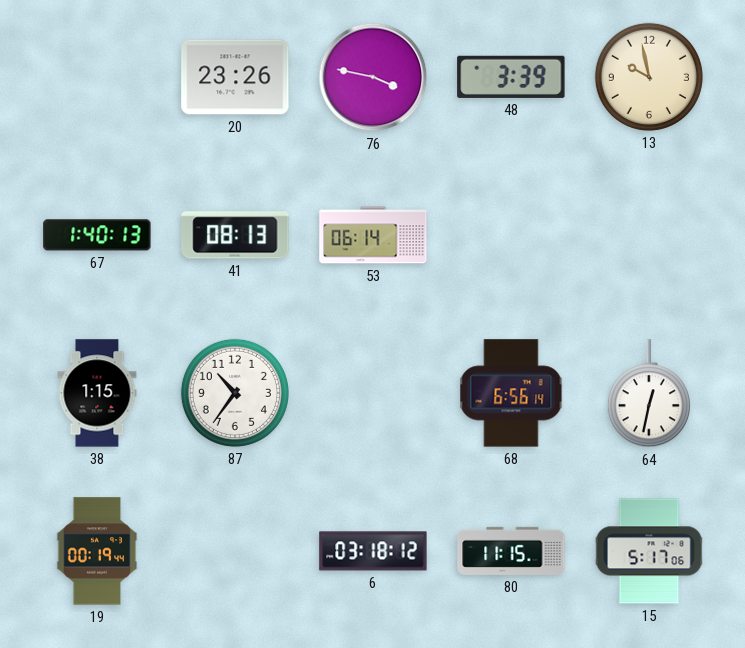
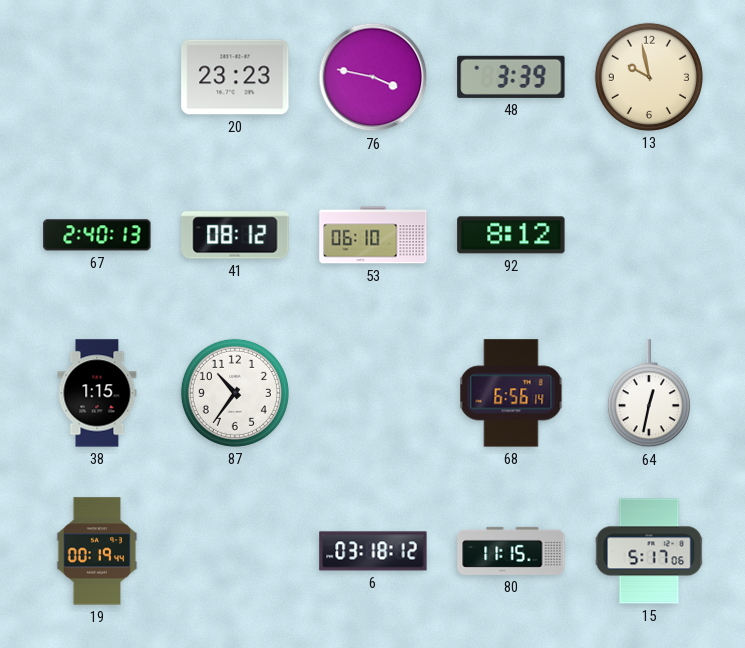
20: 23:26 -> 23:23 (235, 77)
67: 1:40 -> 2:40 (97, 235)
41: 08:13 -> 08:12 (235, 235)
53: 06:14 -> 06:10 (373, 235)
92: none -> 8:12 (511, 235)
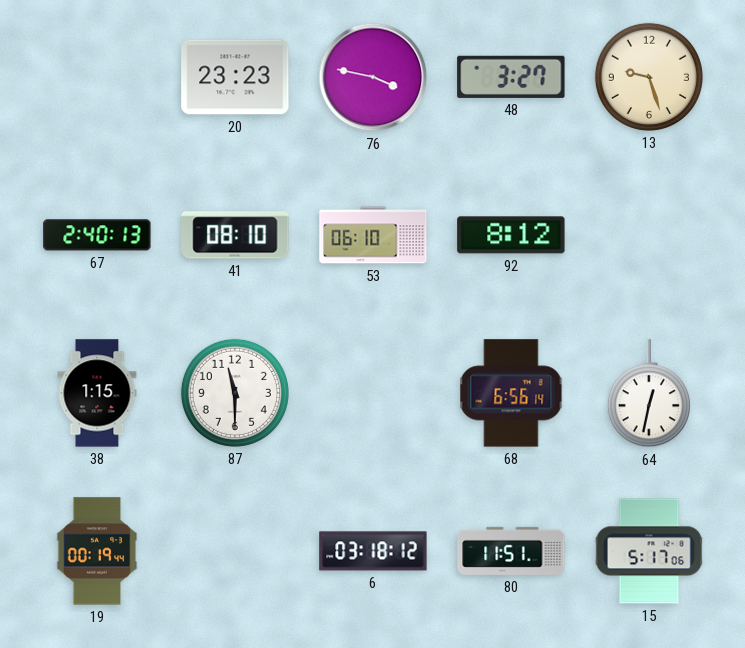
48: 3:39 -> 3:27 (511, 77)
13: 9:58 -> 9:27 (649, 77)
41: 08:12 -> 08:10 (235, 235)
87: 10:36 -> 11:30 (235, 393)
80: 11:15 -> 11:51 (511, 551)
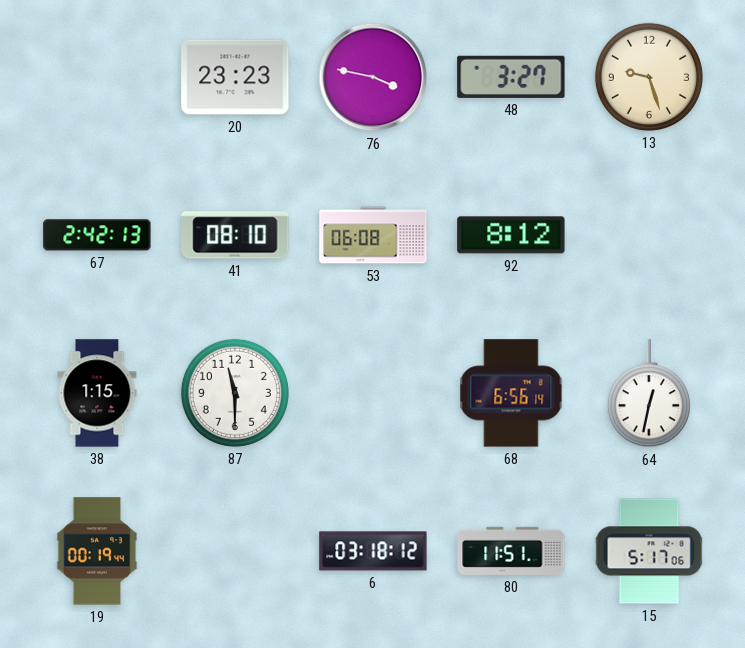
67: 2:40 -> 2:42 (97, 235)
53: 06:10 -> 06:08 (373, 235)
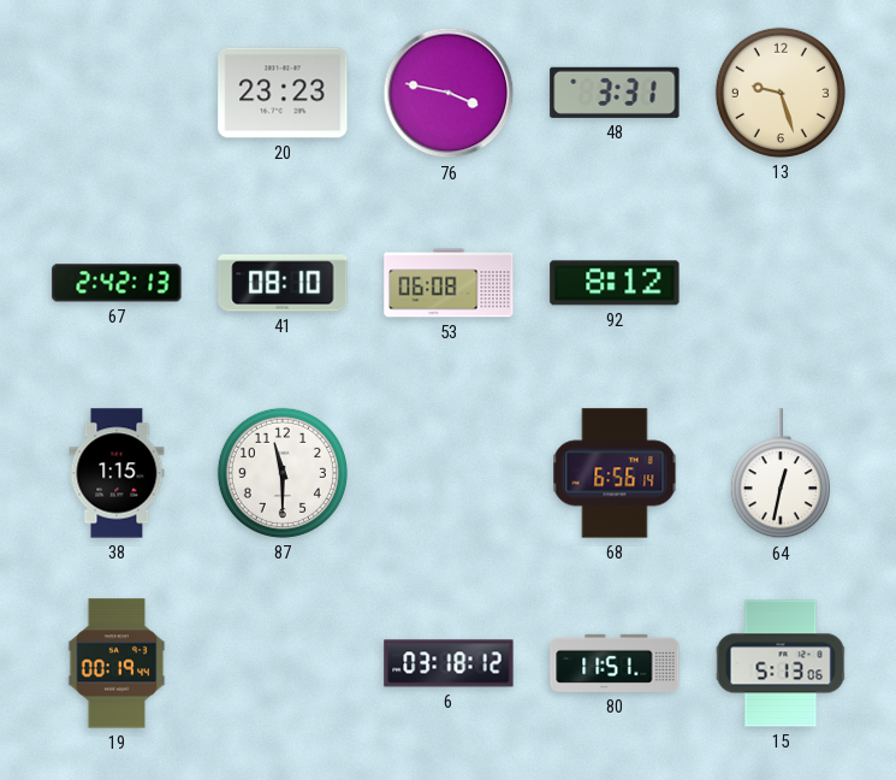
48: 3:27 -> 3:31 (615, 93)
15: 5:17 -> 5:13 (781, 663)
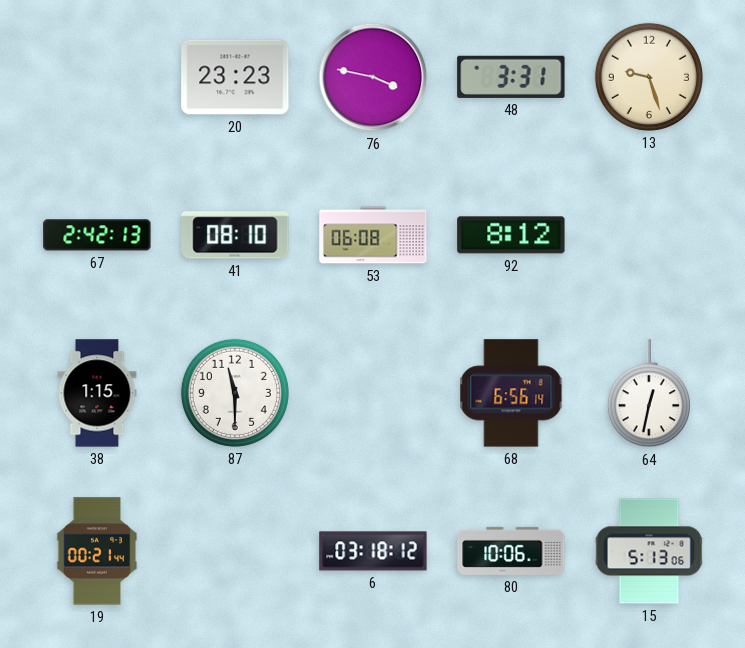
19: 00:19 -> 00:21 (97, 551)
80: 11:51 -> 10:06 (511, 551)
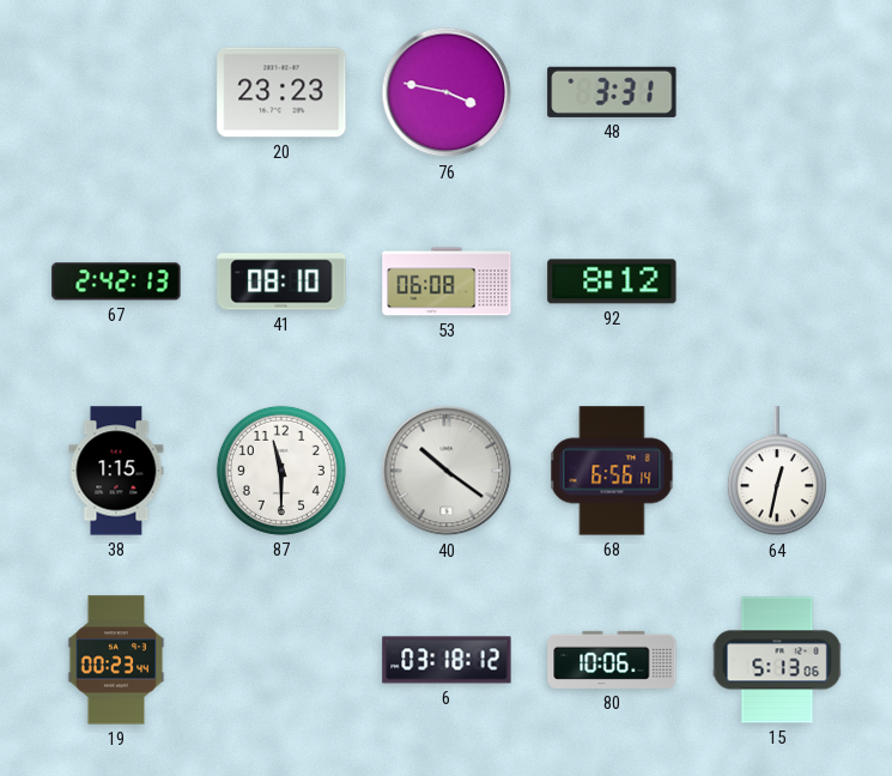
13: 9:27 -> none (649, 77)
40: none -> 10:21 (447, 471)
19: 00:21 -> 00:23 (116, 660)
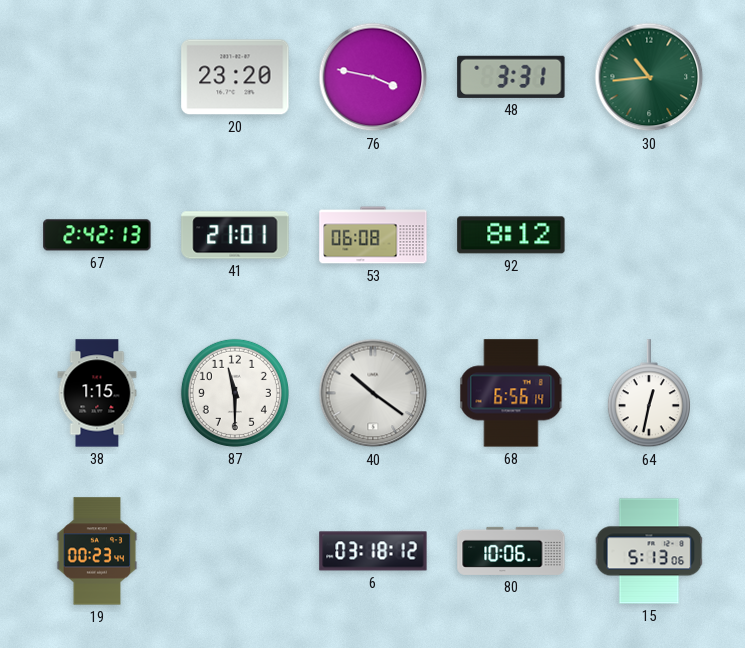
20: 23:23 -> 23:20 (235, 77)
30: none -> 10:44 (649, 77)
41: 08:10 -> 21:01 (235, 235)
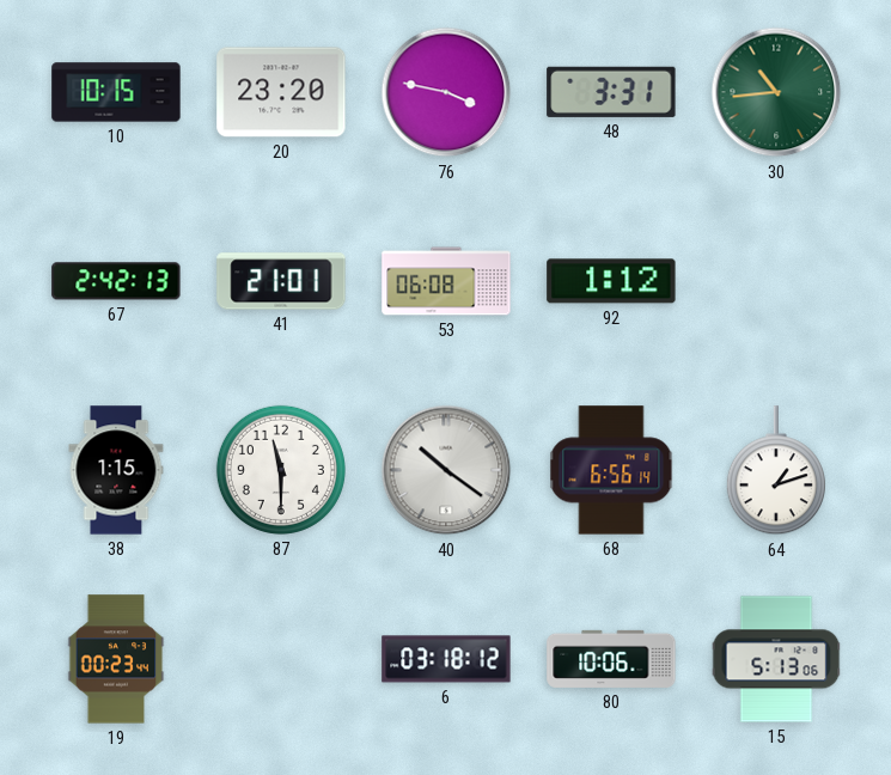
10: none -> 10:15 (116, 92)
92: 8:12 -> 1:12 (611, 281)
64: 12:32 -> 1:12 (776, 471)
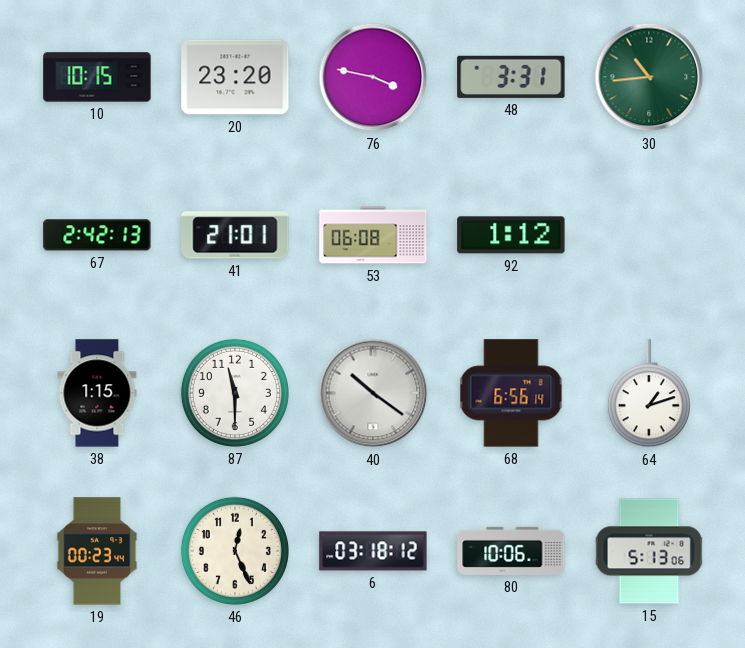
46: none -> 12:26 (235, 551)
